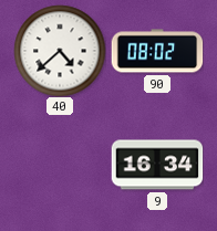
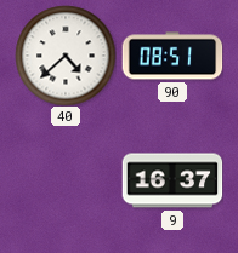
90: 08:02 -> 08:51 (172, 56)
9: 16:34 -> 16:37 (172, 180)
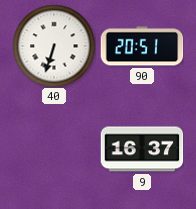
40: 4:38 -> 6:33 (54, 46)
90: 08:51 -> 20:51 (142, 46)
